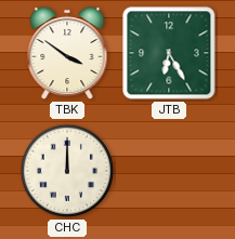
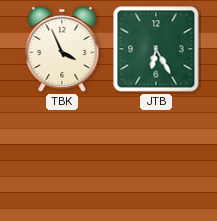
TBK: 3:51 -> 3:56 (62, 49)
CHC: 12:00 -> none (67, 171)
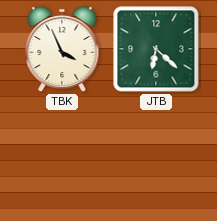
JTB: 6:25 -> 6:22 (156, 49)
